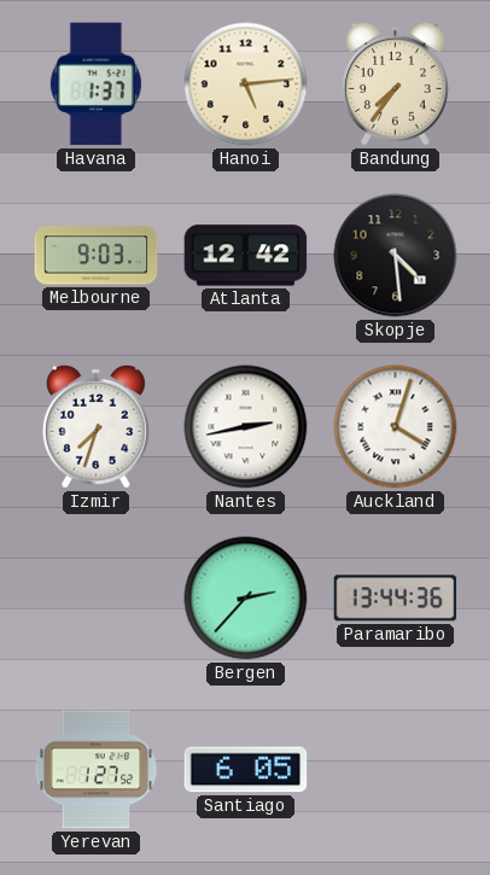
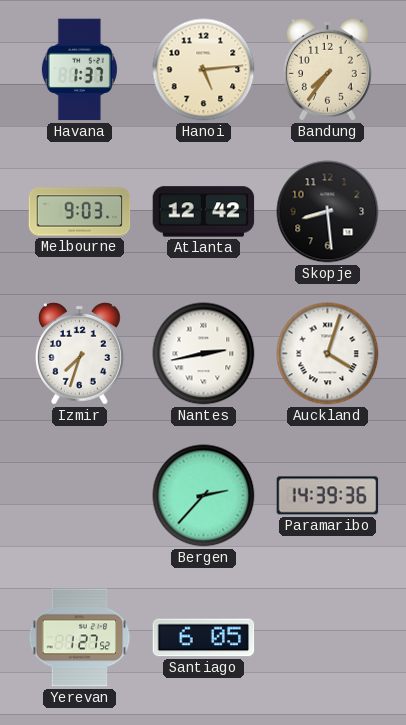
Skopje: 4:29 -> 8:29 (328, 212)
Paramaribo: 13:44 -> 14:39 (328, 496)
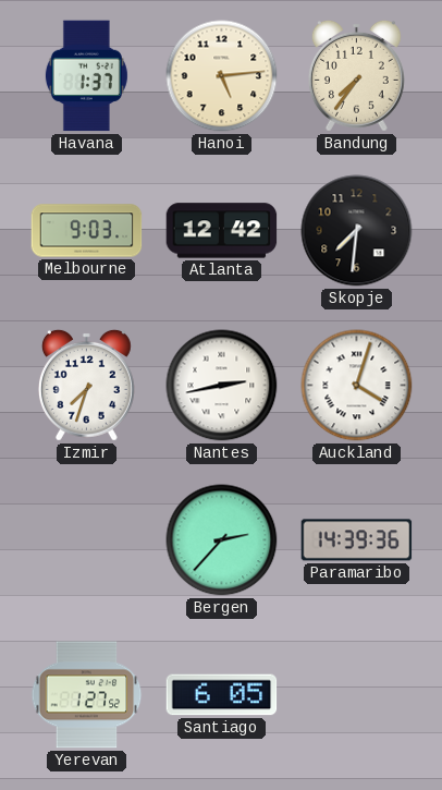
Skopje: 8:29 -> 7:31 (357, 231)
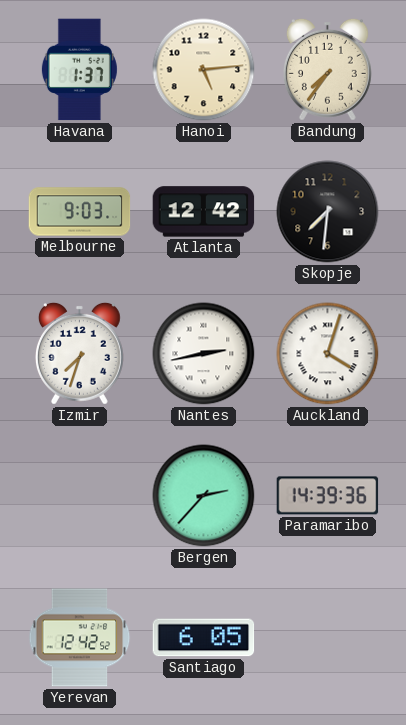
Yerevan: 1:27 -> 12:42 (80, 638)
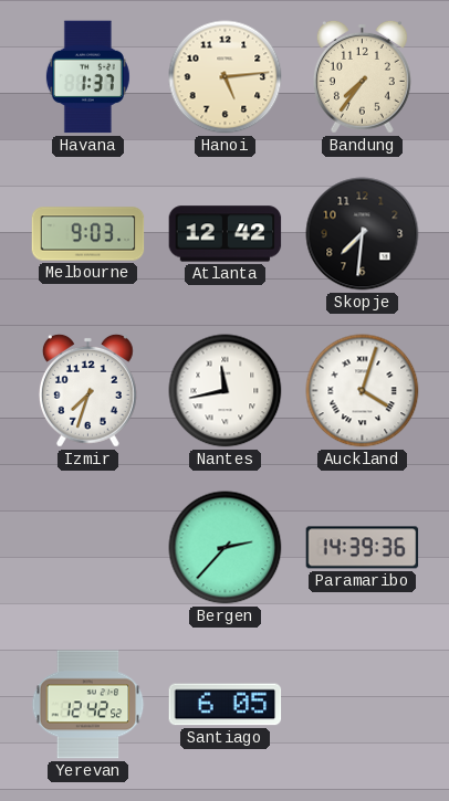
Nantes: 2:43 -> 11:43 (226, 391)
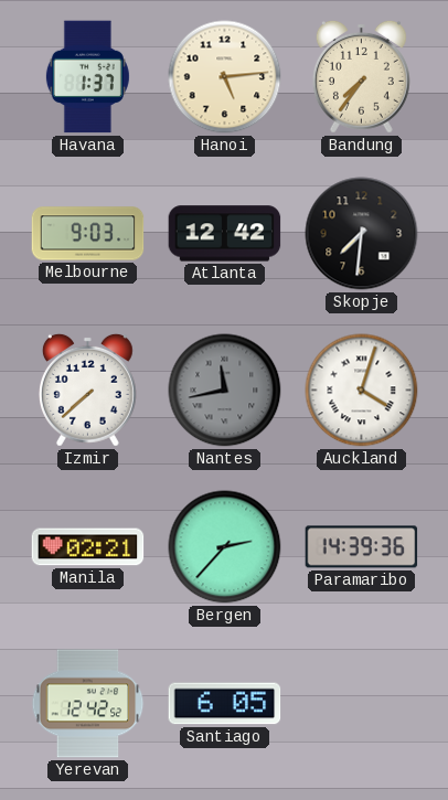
Izmir: 7:33 -> 7:38 (87, 390)
Nantes dial: white -> grey (225, 391)
Manila: none -> 02:21 (88, 547)
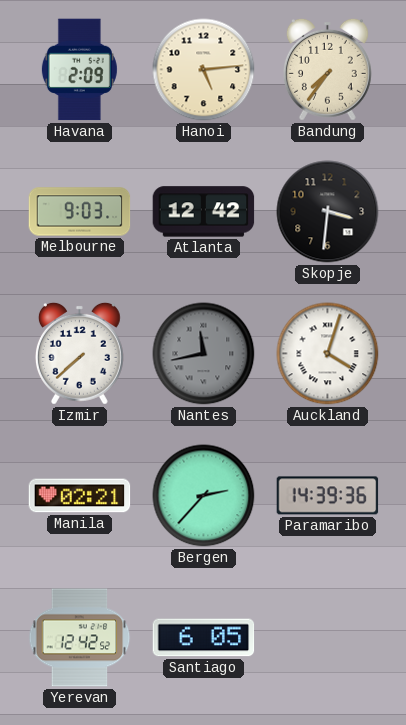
Havana: 1:37 -> 2:09 (79, 70)
Skopje: 7:31 -> 3:31 (328, 212)
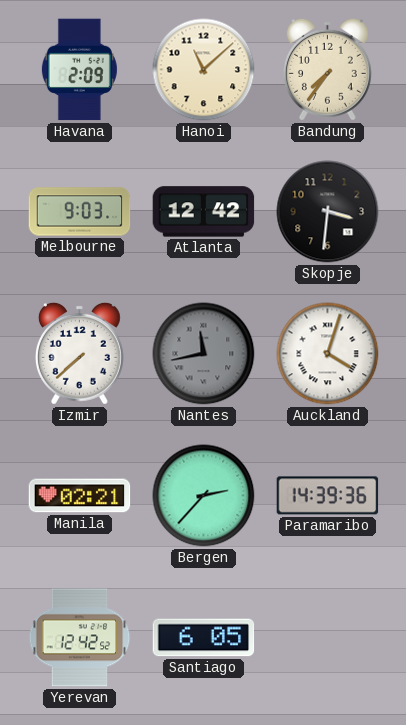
Hanoi: 5:14 -> 11:08 (204, 70)
